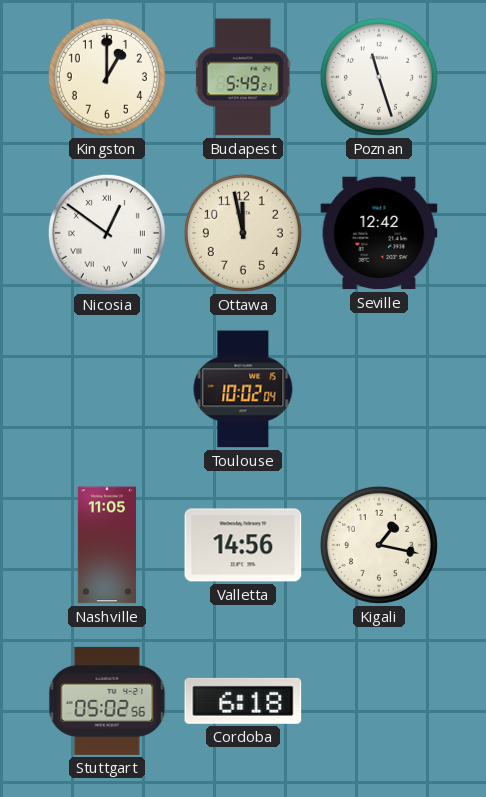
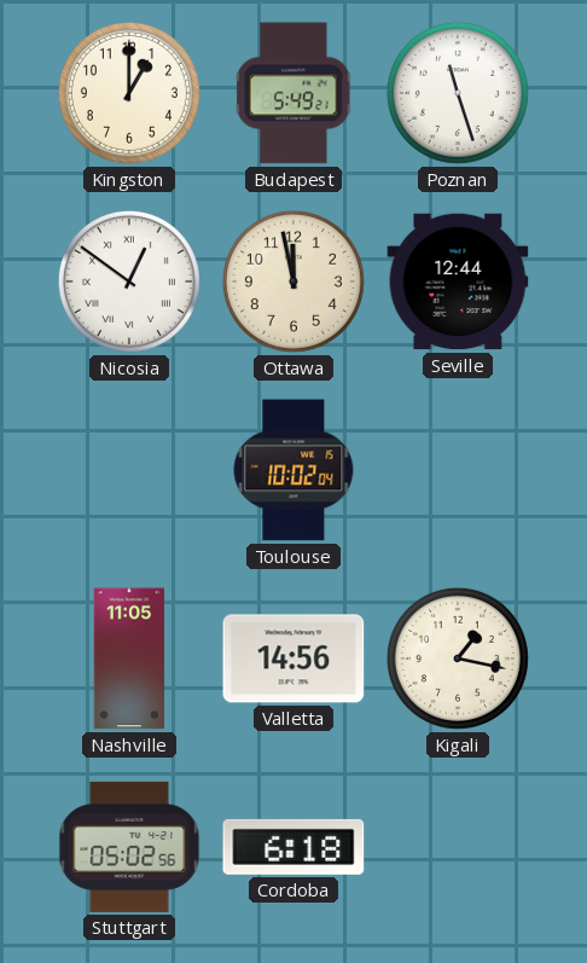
Seville: 12:42 -> 12:44 (458, 282)
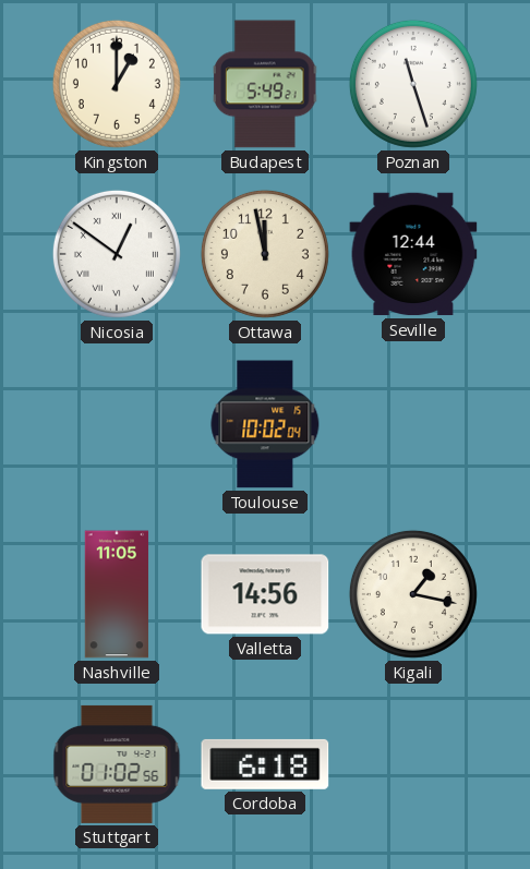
Stuttgart: 05:02 -> 01:02 (117, 764)
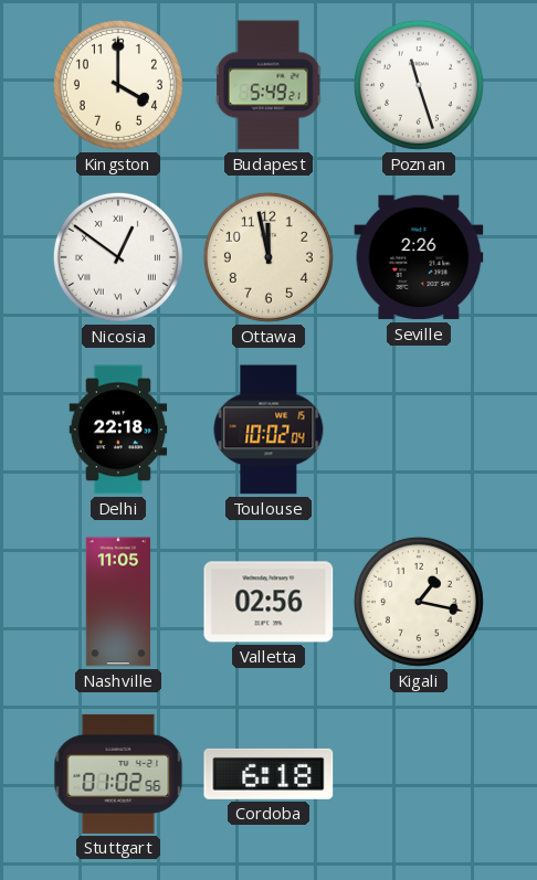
Kingston: 1:00 -> 4:00 (118, 85)
Seville: 12:44 -> 2:26 (419, 257)
Delhi: none -> 22:18 (118, 430)
Valletta: 14:56 -> 02:56 (268, 602)
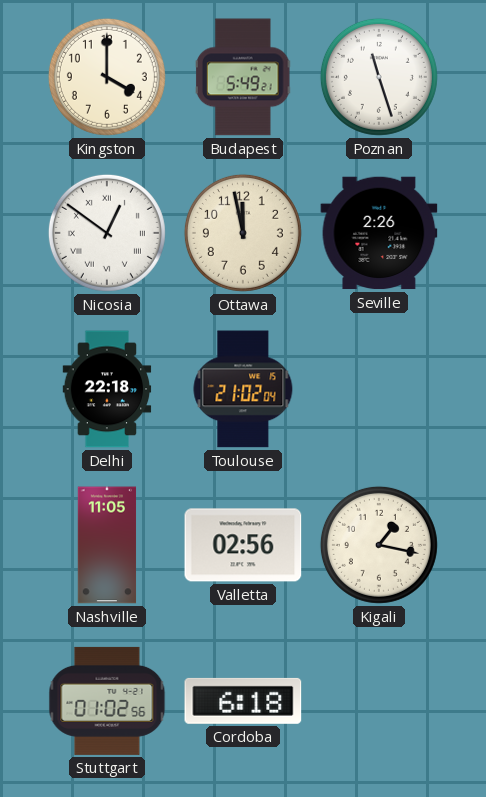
Toulouse: 10:02 -> 21:02 (243, 389)
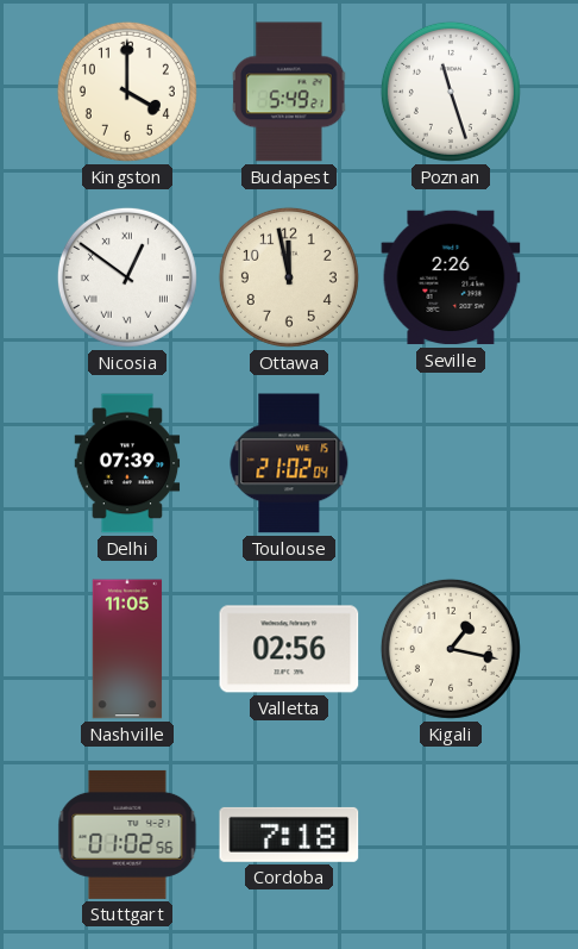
Delhi: 22:18 -> 07:39 (127, 463)
Cordoba: 6:18 -> 7:18 (289, 835)
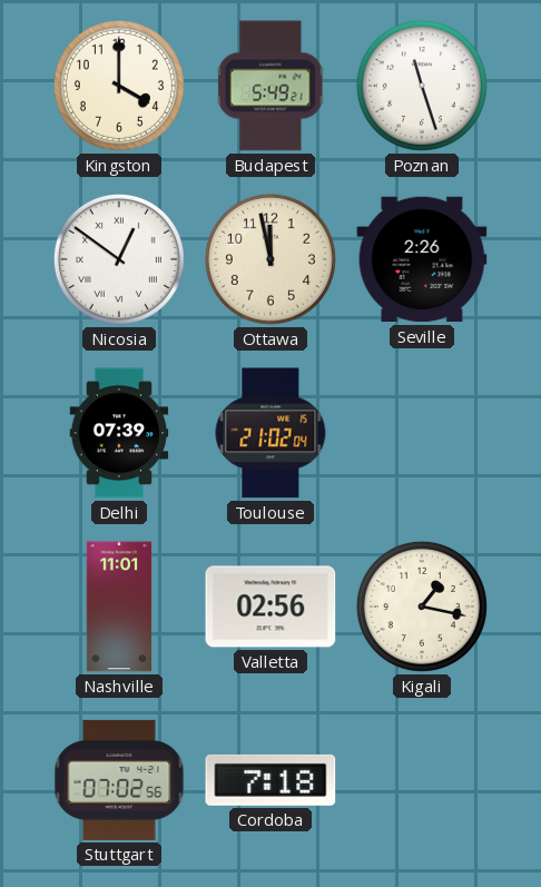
Nashville: 11:05 -> 11:01 (119, 607)
Stuttgart: 01:02 -> 07:02 (119, 780)
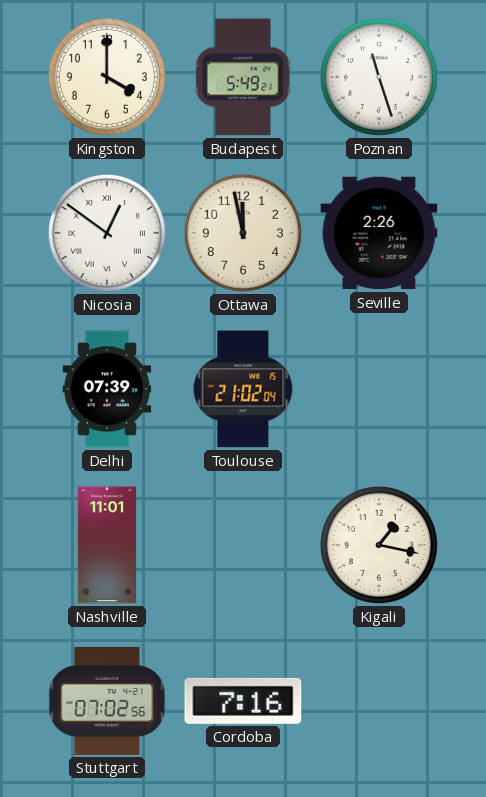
Valletta: 02:56 -> none (270, 607)
Cordoba: 7:18 -> 7:16 (243, 701)
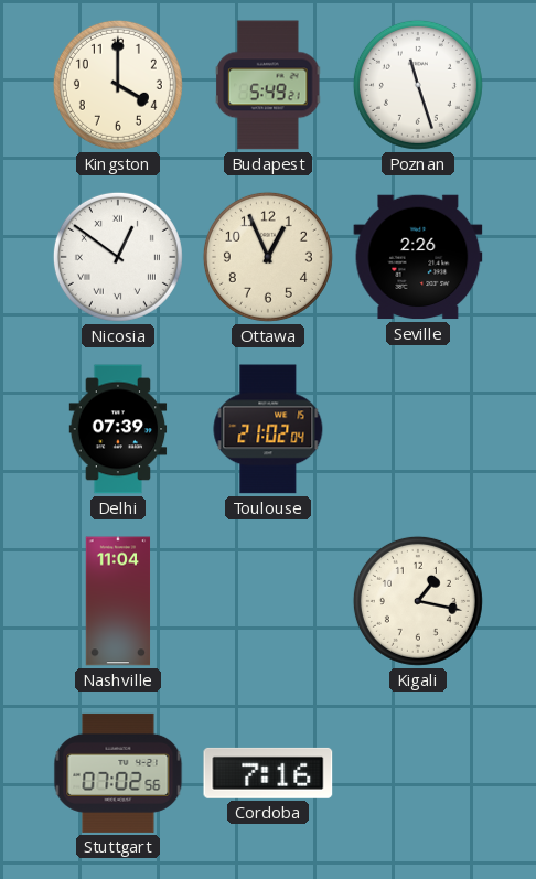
Ottawa: 11:58 -> 12:56 (268, 257)
Nashville: 11:01 -> 11:04 (118, 601)
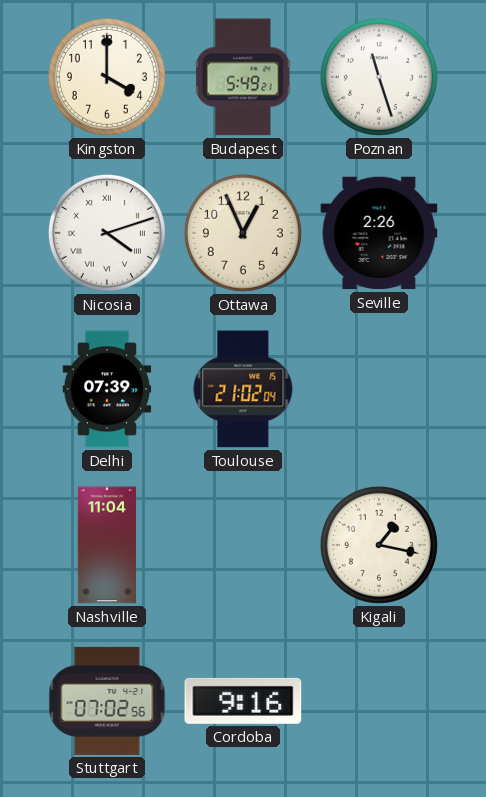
Nicosia: 12:51 -> 4:12 (107, 233)
Cordoba: 7:16 -> 9:16 (243, 701)
